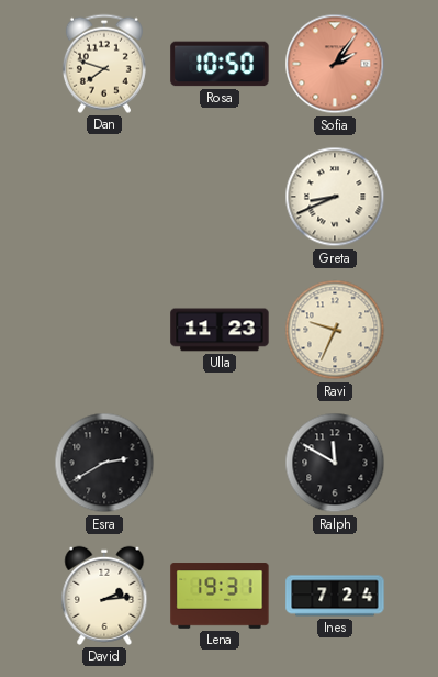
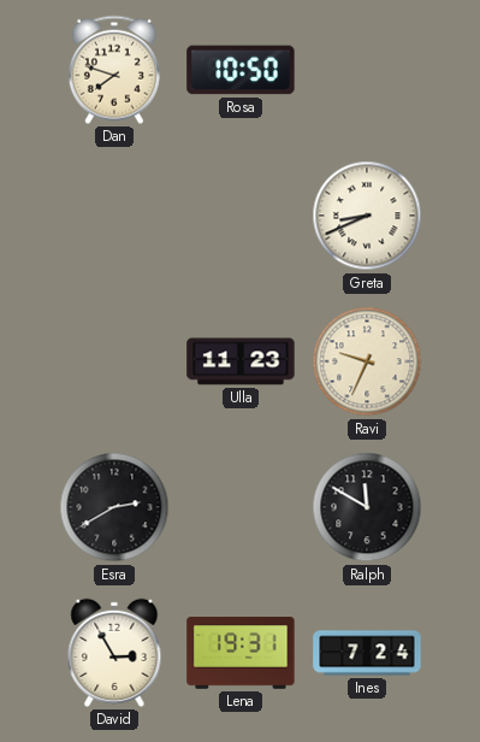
Sofia: 2:06 -> none (335, 64)
David: 2:14 -> 2:55 (114, 653)
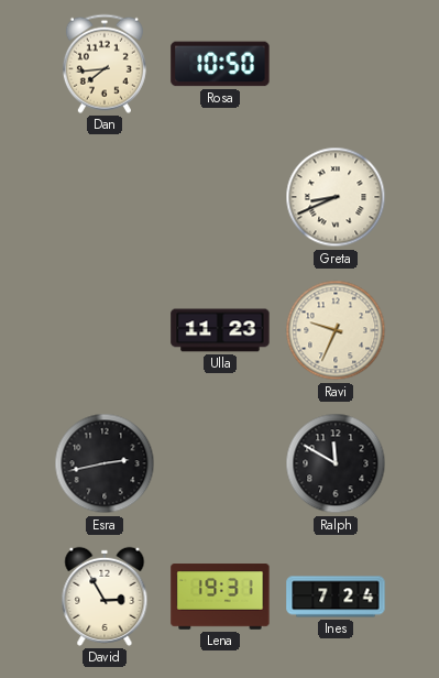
Dan: 7:48 -> 7:44 (105, 64)
Esra: 2:40 -> 2:43 (105, 463)
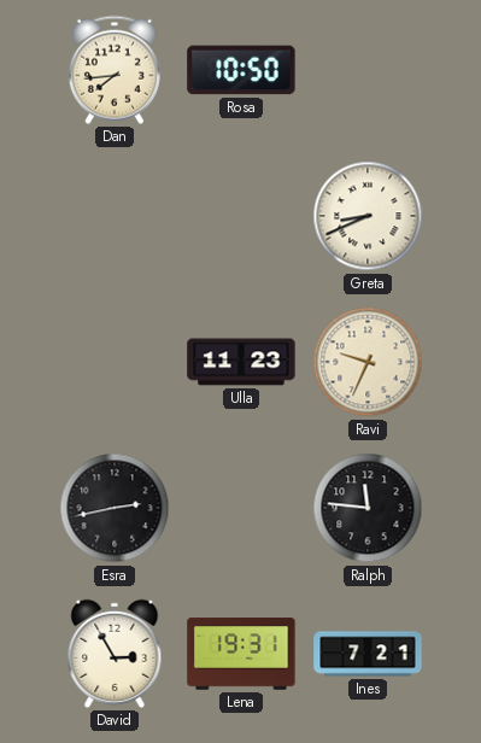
Ralph: 11:50 -> 11:46 (368, 508)
Ines: 7:24 -> 7:21 (368, 654)
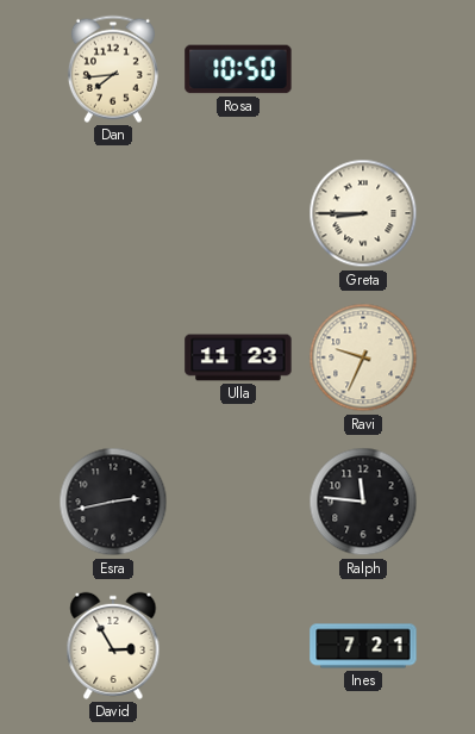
Greta: 8:41 -> 8:45 (363, 213)
Lena: 19:31 -> none (241, 654)
